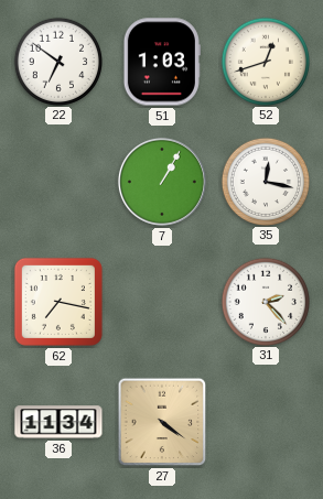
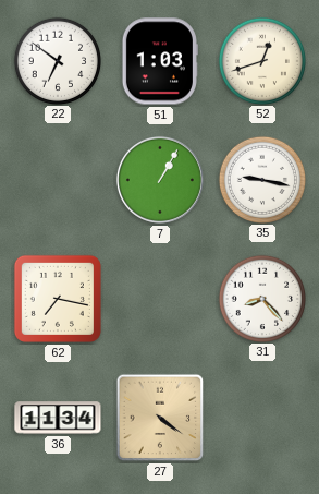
35: 12:17 -> 9:17 (261, 179)
31: 2:23 -> 8:23 (261, 298)
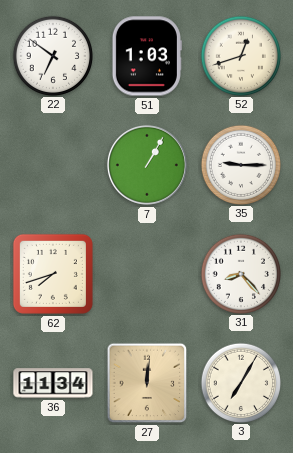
35: 9:17 -> 9:15 (240, 164)
62: 7:17 -> 7:42 (53, 274)
27: 4:21 -> 12:01 (147, 383)
3: none -> 7:05 (240, 382)
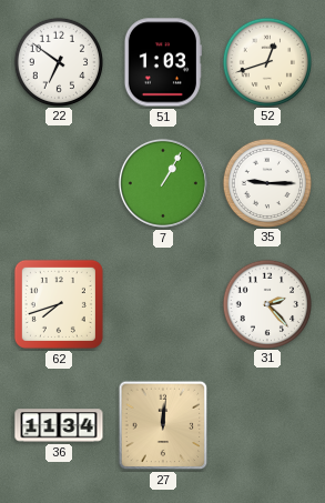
31: 8:23 -> 2:23 (266, 303)
3: 7:05 -> none (240, 382)
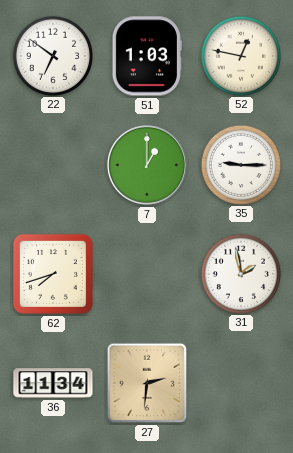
52: 12:42 -> 12:47 (240, 55)
7: 1:05 -> 1:00 (147, 165)
31: 2:23 -> 1:58 (240, 273)
27: 12:01 -> 2:31 (147, 383)
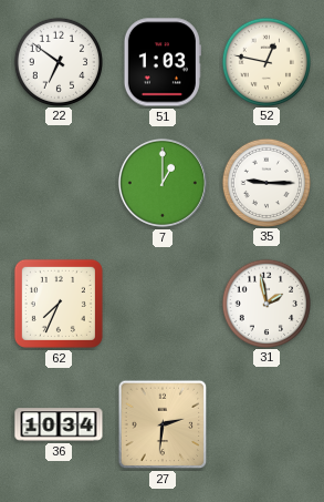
62: 7:42 -> 7:34 (59, 304)
36: 11:34 -> 10:34 (59, 424)
